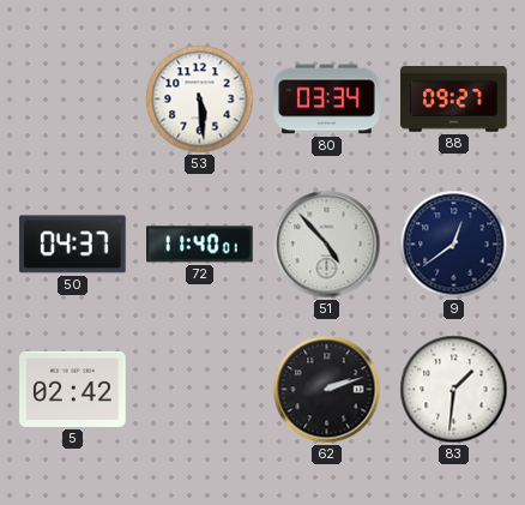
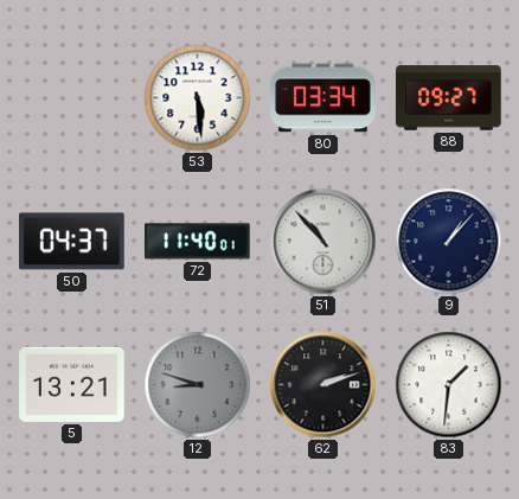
51: 4:53 -> 10:53 (323, 242)
9: 12:39 -> 1:07 (449, 242)
5: 02:42 -> 13:21 (72, 384)
12: none -> 8:48 (198, 385)
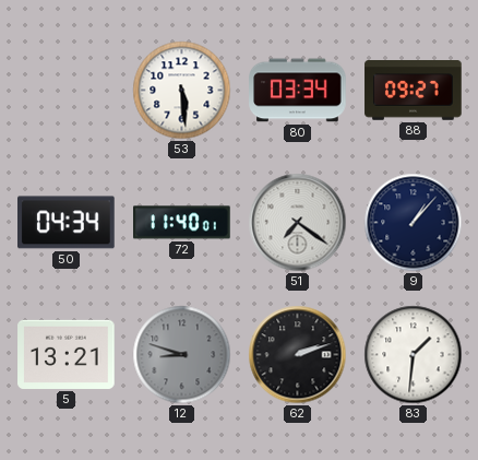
50: 04:37 -> 04:34 (67, 223)
51: 10:53 -> 7:21 (298, 223)
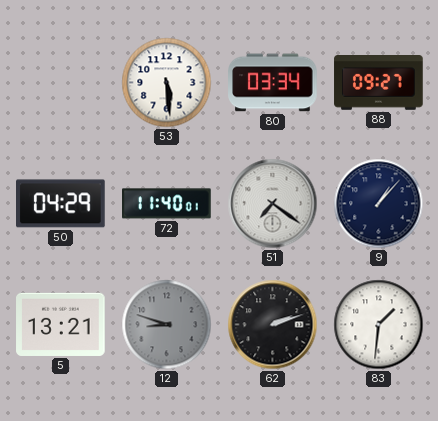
50: 04:34 -> 04:29 (61, 204)
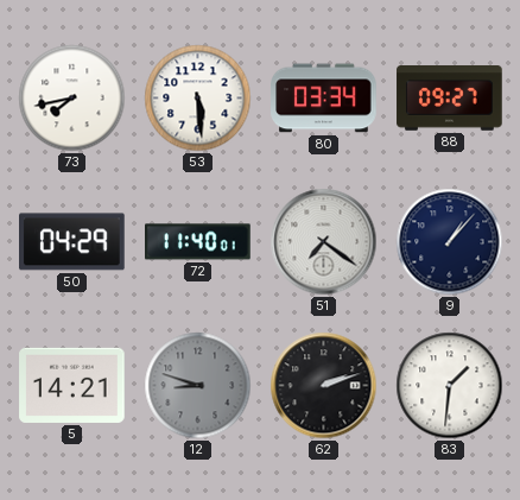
73: none -> 7:43 (72, 99)
5: 13:21 -> 14:21 (72, 385)
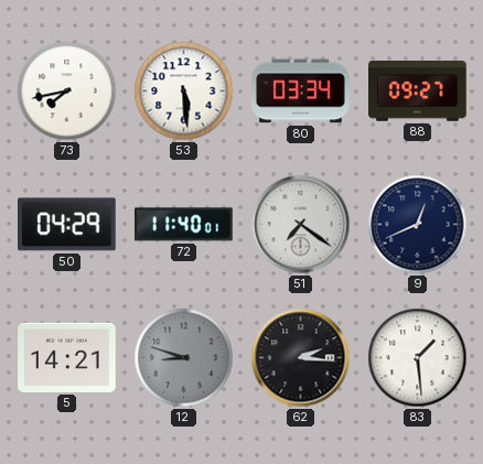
9: 1:07 -> 12:41 (418, 225)
62: 2:12 -> 2:16 (301, 358)
83: 1:31 -> 1:29 (418, 358)
